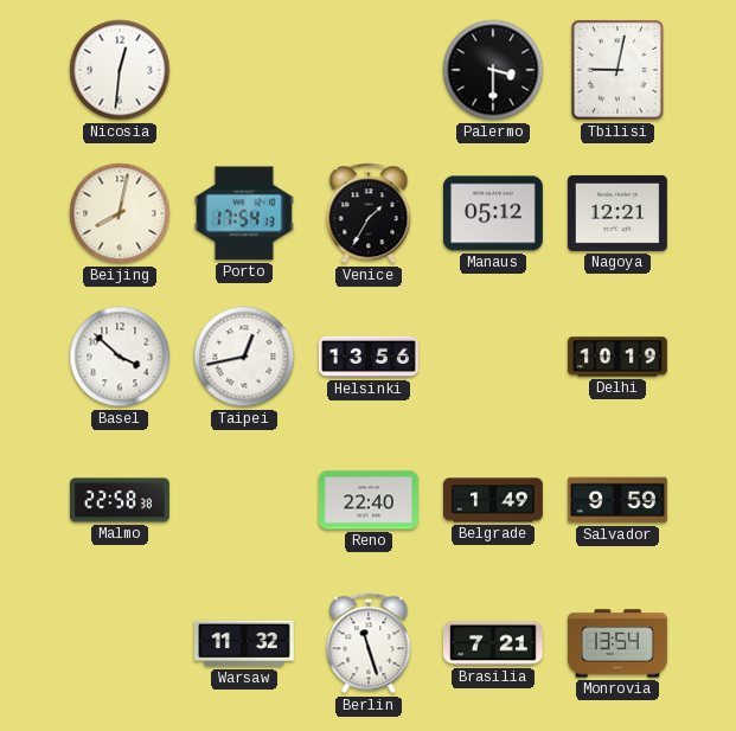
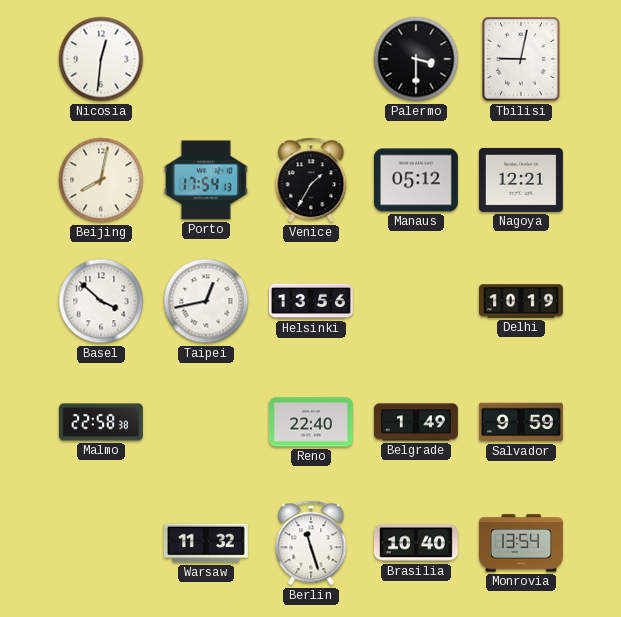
Brasilia: 7:21 -> 10:40 (416, 543)
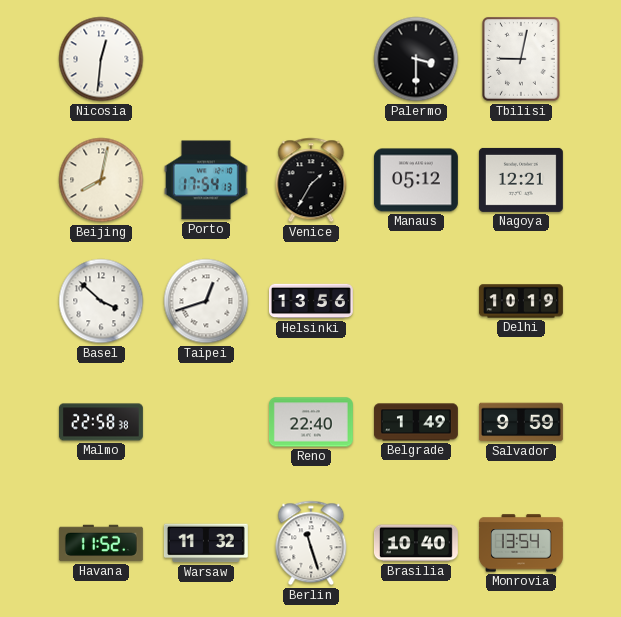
Taipei: 12:43 -> 12:42 (206, 301)
Havana: none -> 11:52 (101, 543)
